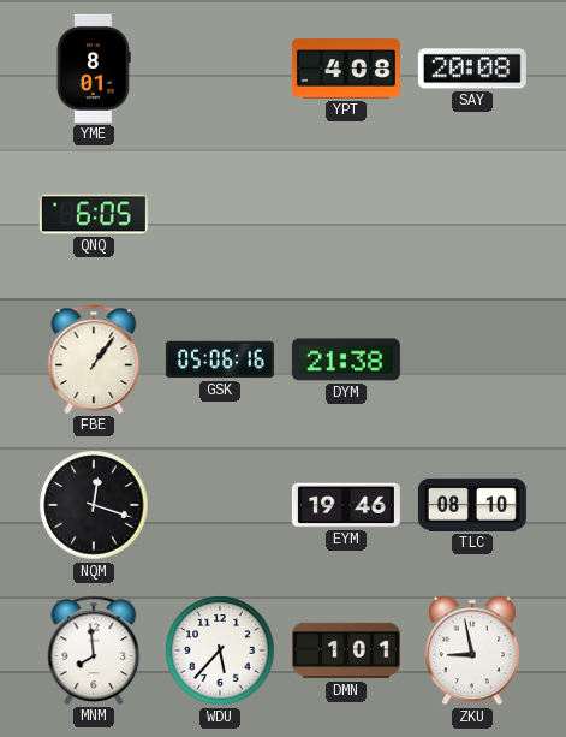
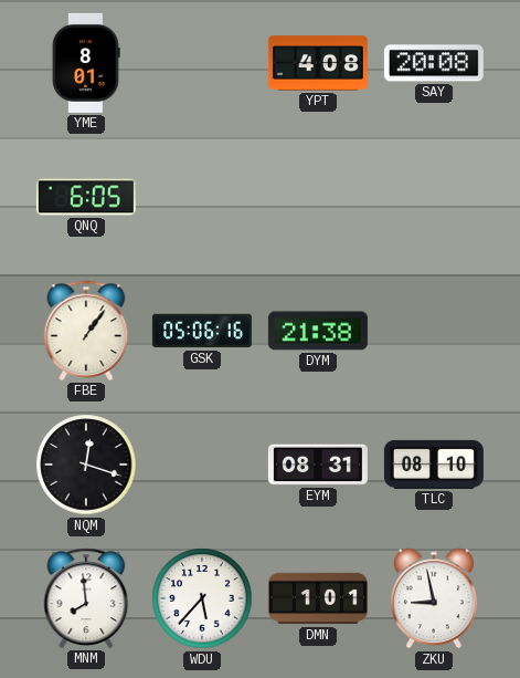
EYM: 19:46 -> 08:31 (318, 465)
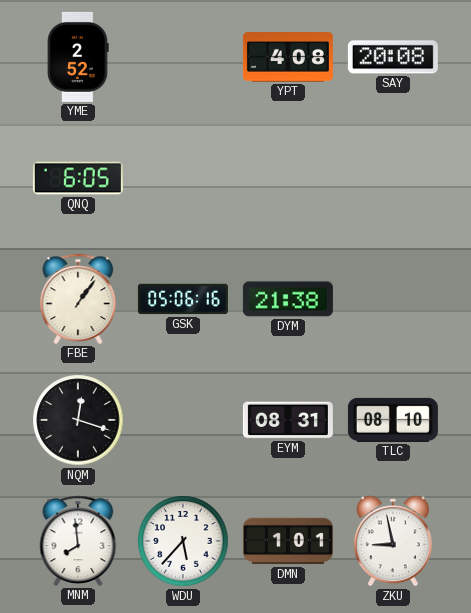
YME: 8:01 -> 2:52 (78, 57)
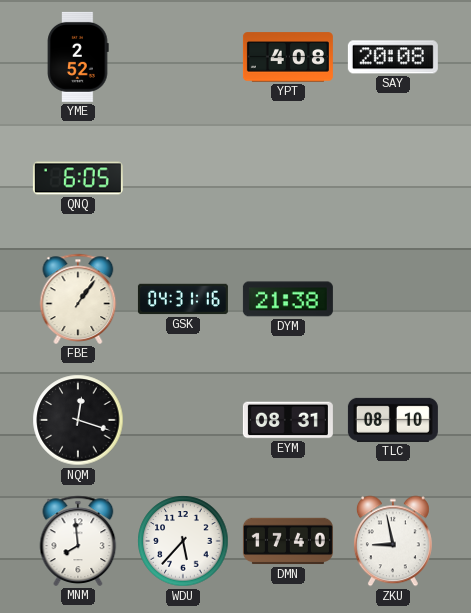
GSK: 05:06 -> 04:31 (183, 299)
DMN: 1:01 -> 17:40 (288, 541)
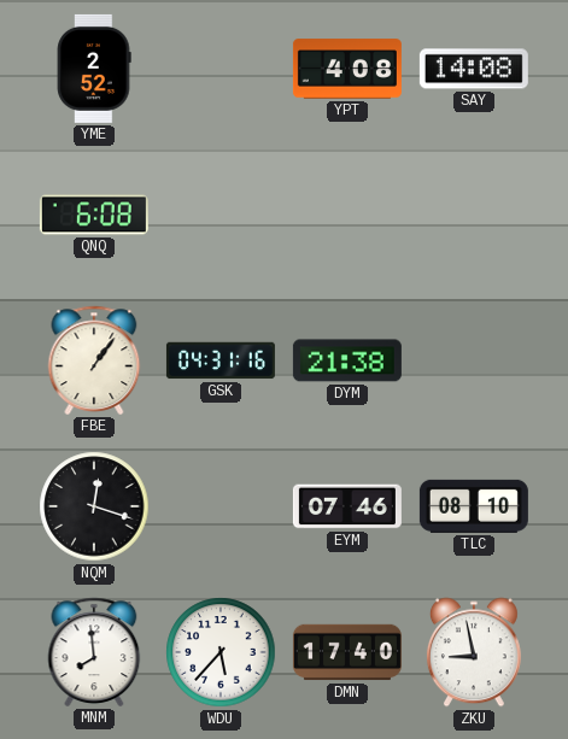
SAY: 20:08 -> 14:08 (474, 69)
QNQ: 6:05 -> 6:08 (94, 215)
EYM: 08:31 -> 07:46 (347, 506)
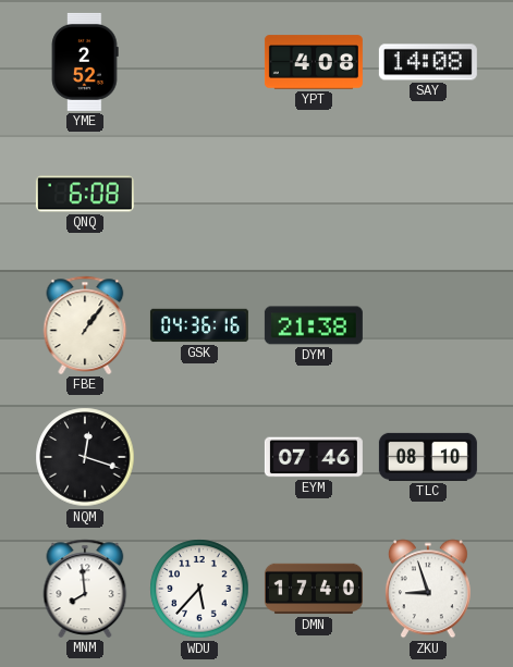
GSK: 04:31 -> 04:36 (199, 325)
ZKU: 8:58 -> 8:57 (428, 589)
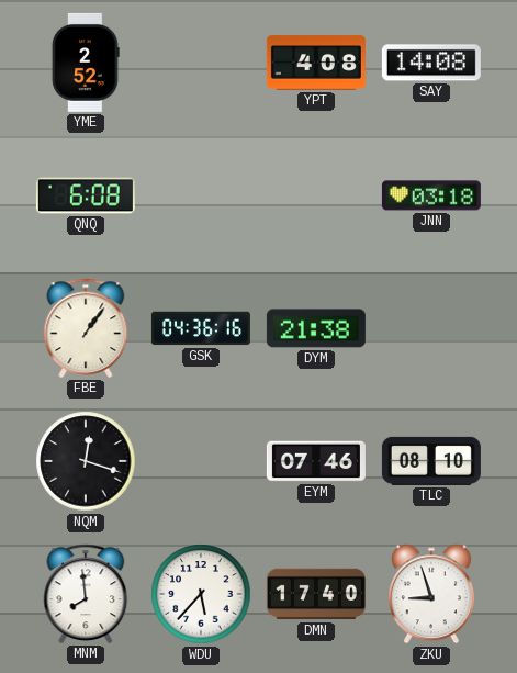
JNN: none -> 03:18 (431, 195)
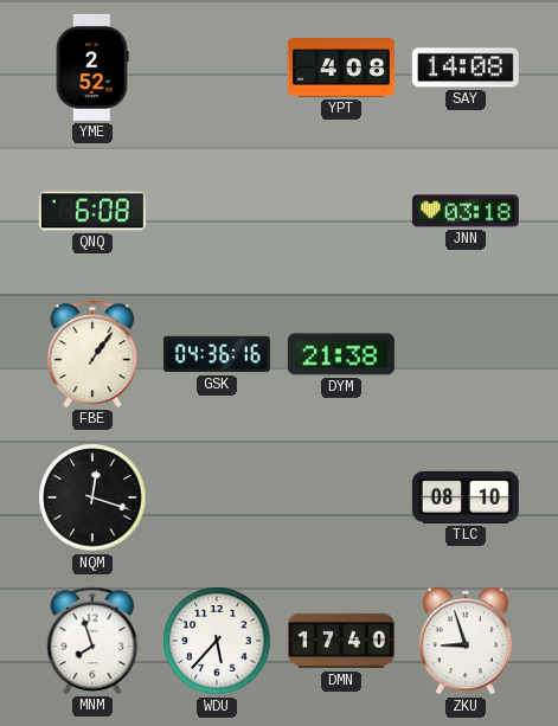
EYM: 07:46 -> none (316, 461)
MNM: 7:59 -> 7:57 (92, 641)
